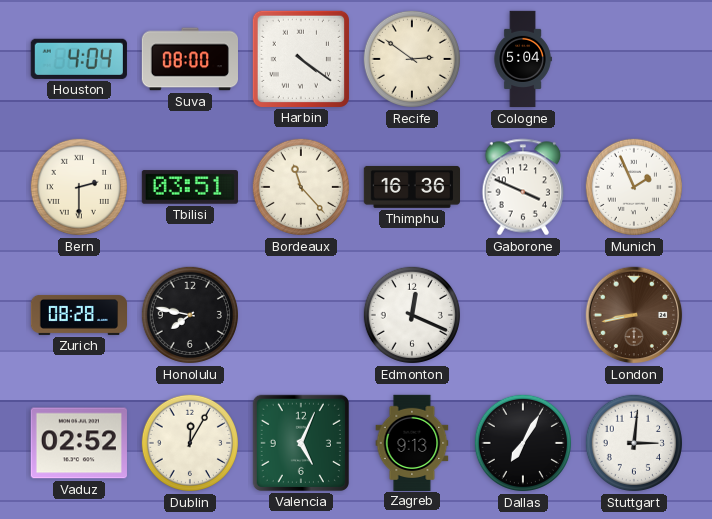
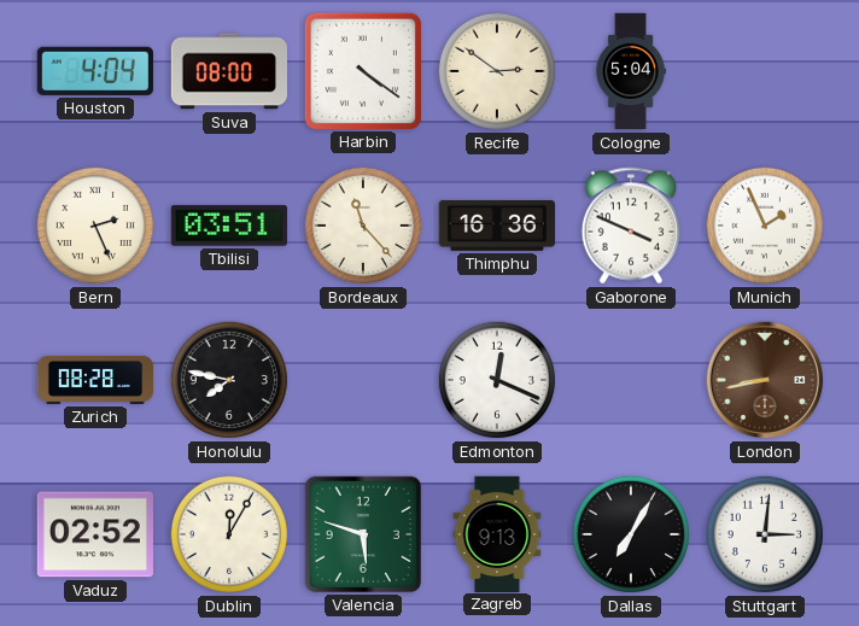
Bern: 2:30 -> 2:26 (95, 226)
Valencia: 5:04 -> 5:48 (363, 534)
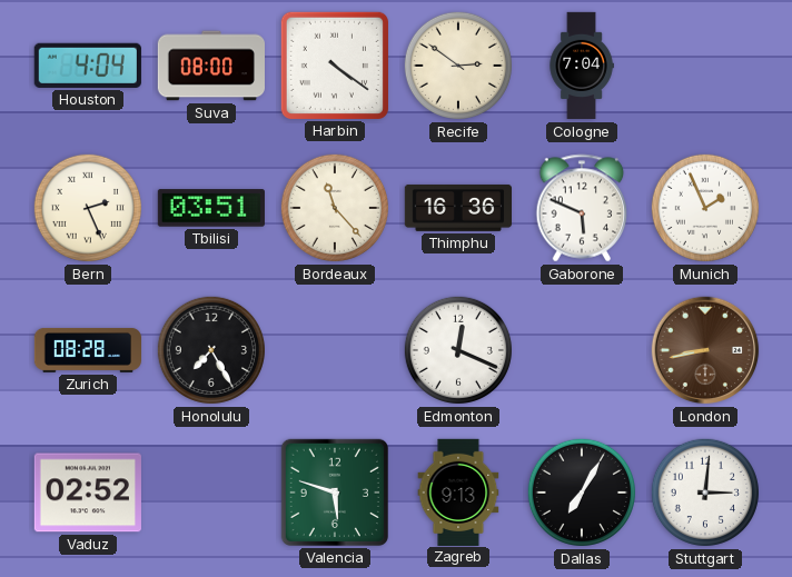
Cologne: 5:04 -> 7:04 (582, 66)
Gaborone: 3:49 -> 5:49 (582, 208)
Honolulu: 7:47 -> 7:25 (211, 350)
Dublin: 12:05 -> none (229, 534)
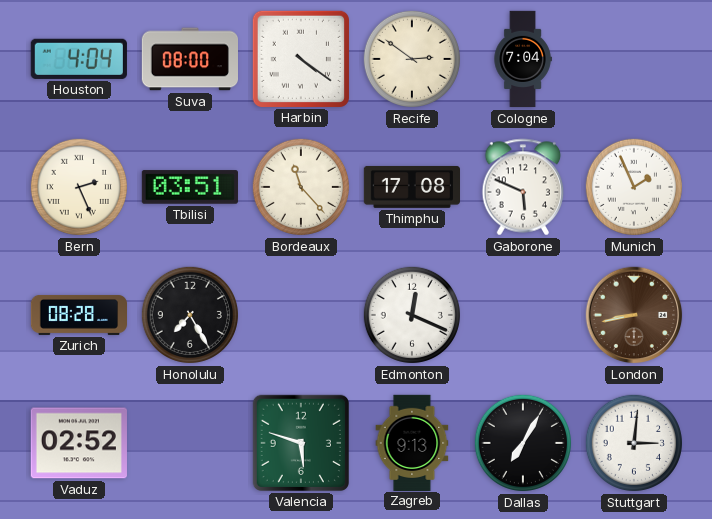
Thimphu: 16:36 -> 17:08 (411, 187)
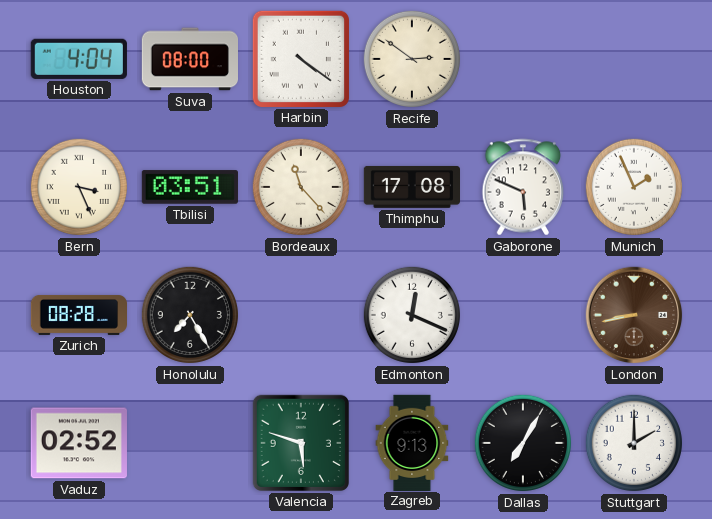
Cologne: 7:04 -> none (523, 59)
Bern: 2:26 -> 3:26 (79, 187)
Stuttgart: 3:01 -> 2:00 (634, 443)
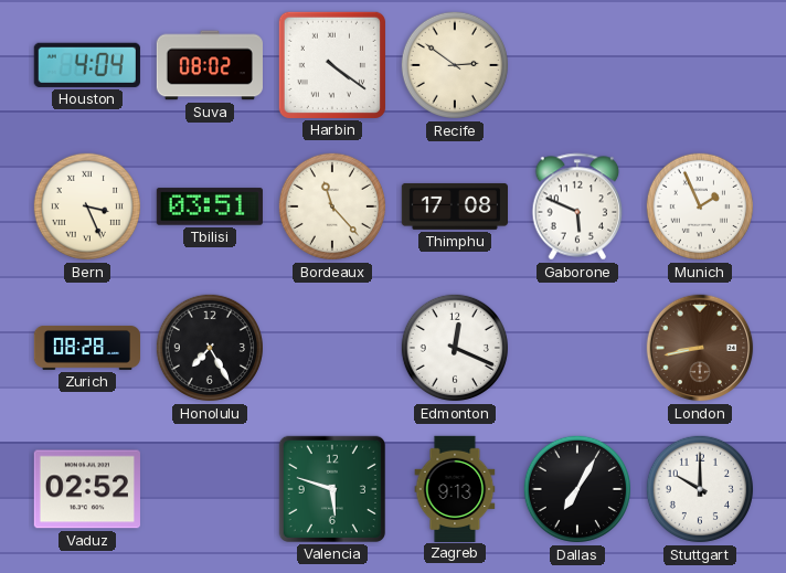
Suva: 08:00 -> 08:02 (209, 65)
Stuttgart: 2:00 -> 10:00 (700, 489)
